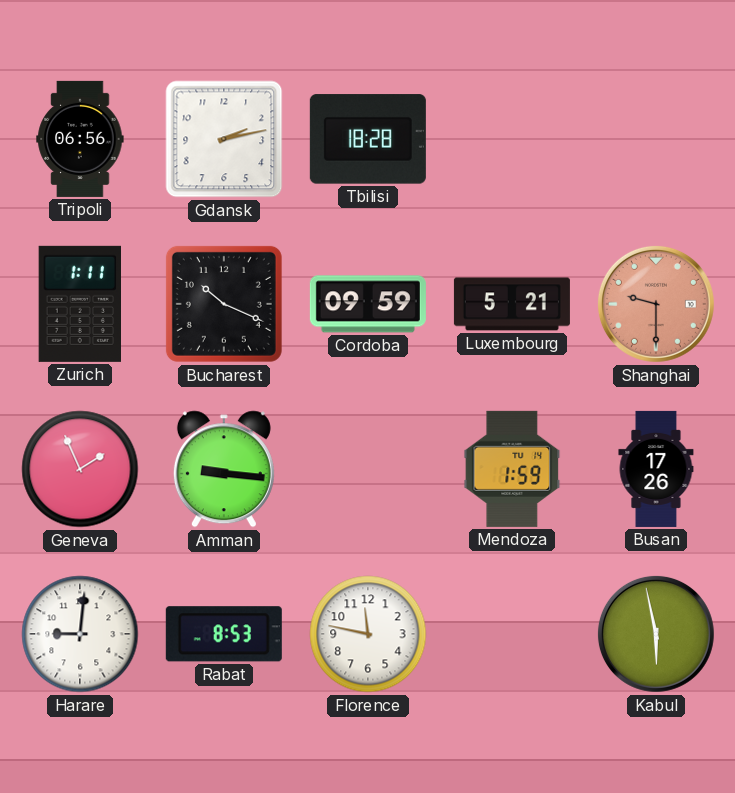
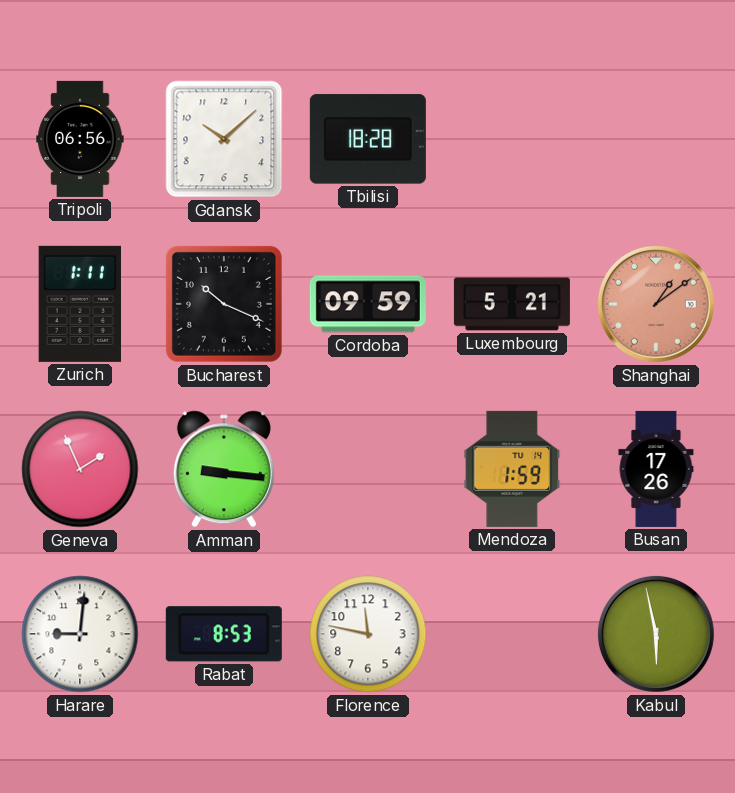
Gdansk: 2:13 -> 10:08 (224, 139)
Shanghai: 9:30 -> 1:09 (656, 304)
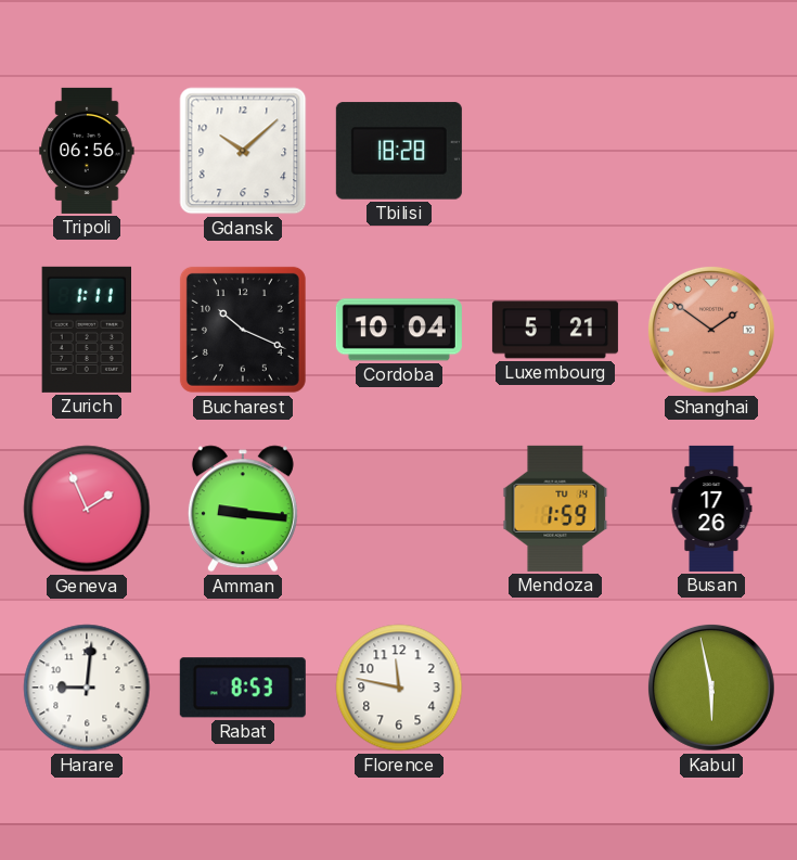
Cordoba: 09:59 -> 10:04 (399, 330)
Shanghai: 1:09 -> 1:51 (711, 330)
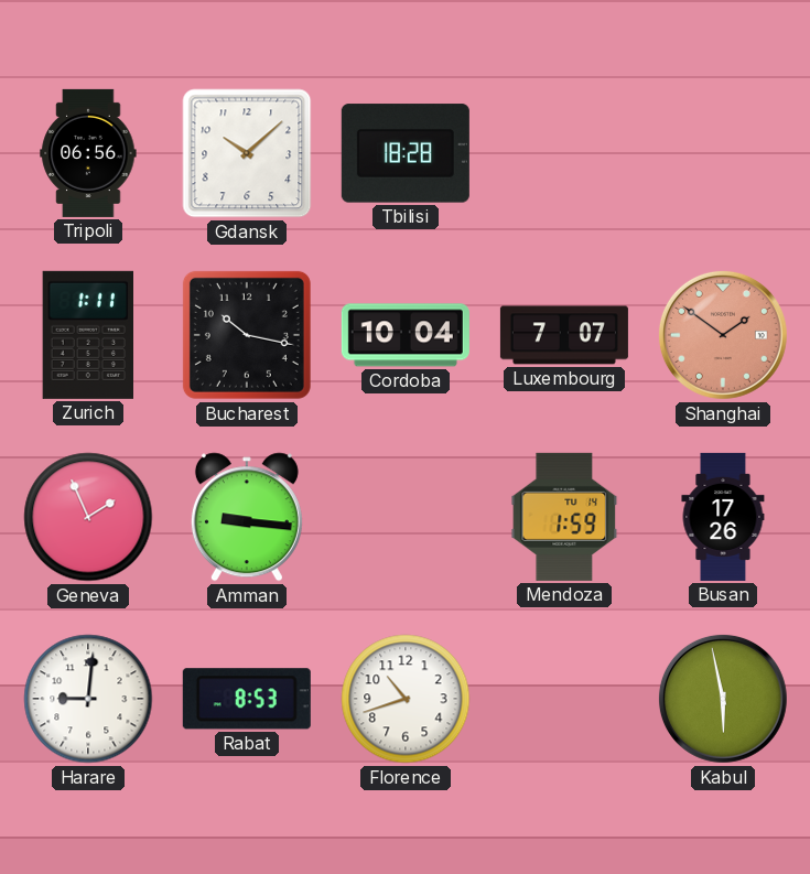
Bucharest: 10:19 -> 10:17 (247, 335)
Luxembourg: 5:21 -> 7:07 (564, 335)
Florence: 11:47 -> 10:42 (406, 699)
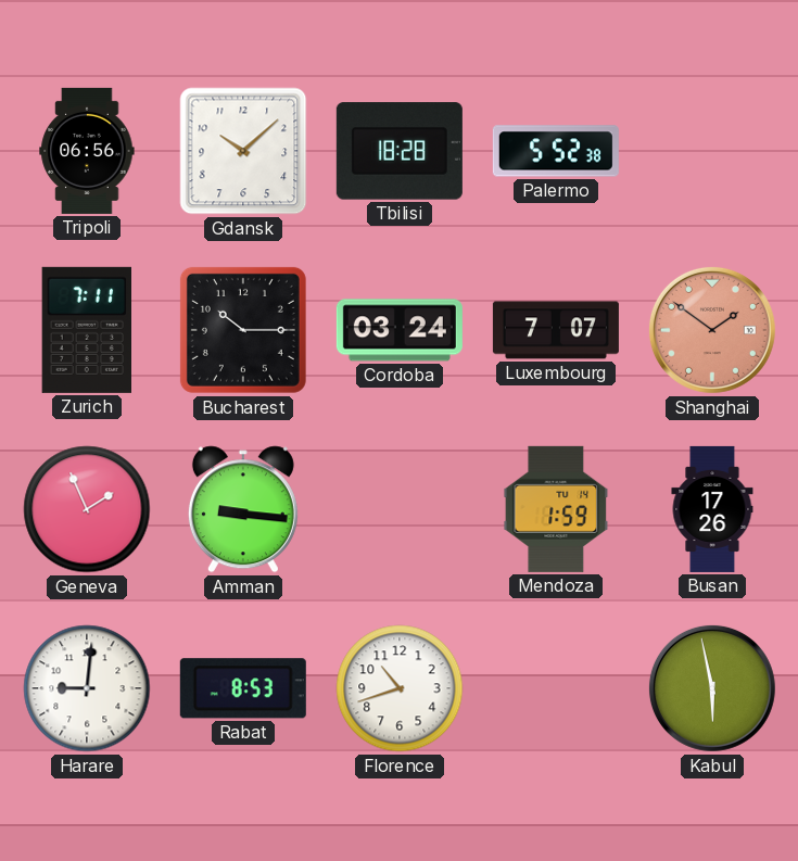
Palermo: none -> 5:52 (556, 151)
Zurich: 1:11 -> 7:11 (86, 330)
Bucharest: 10:17 -> 10:15 (243, 330)
Cordoba: 10:04 -> 03:24 (400, 330)
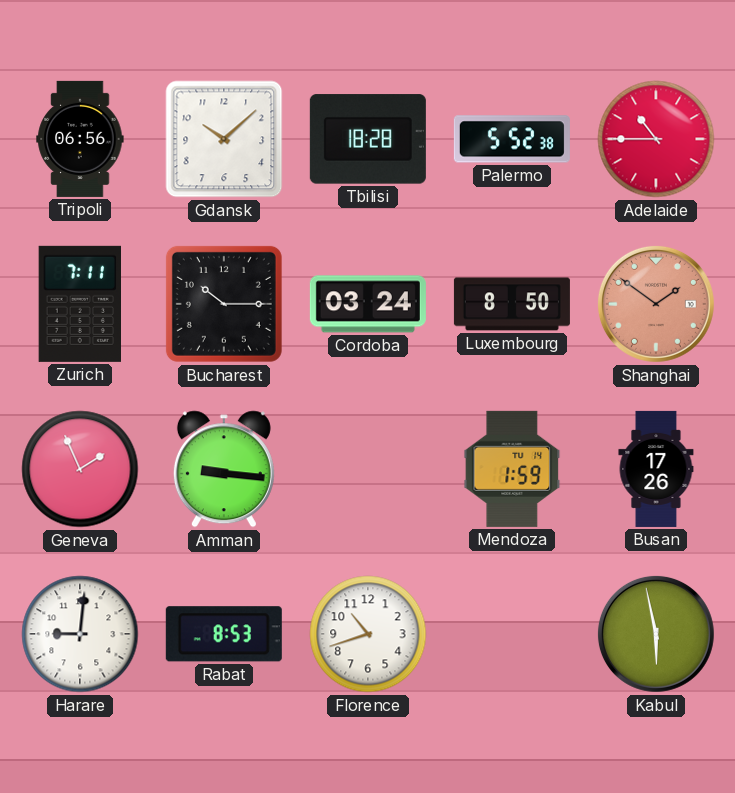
Adelaide: none -> 10:45 (656, 139)
Luxembourg: 7:07 -> 8:50 (512, 304)
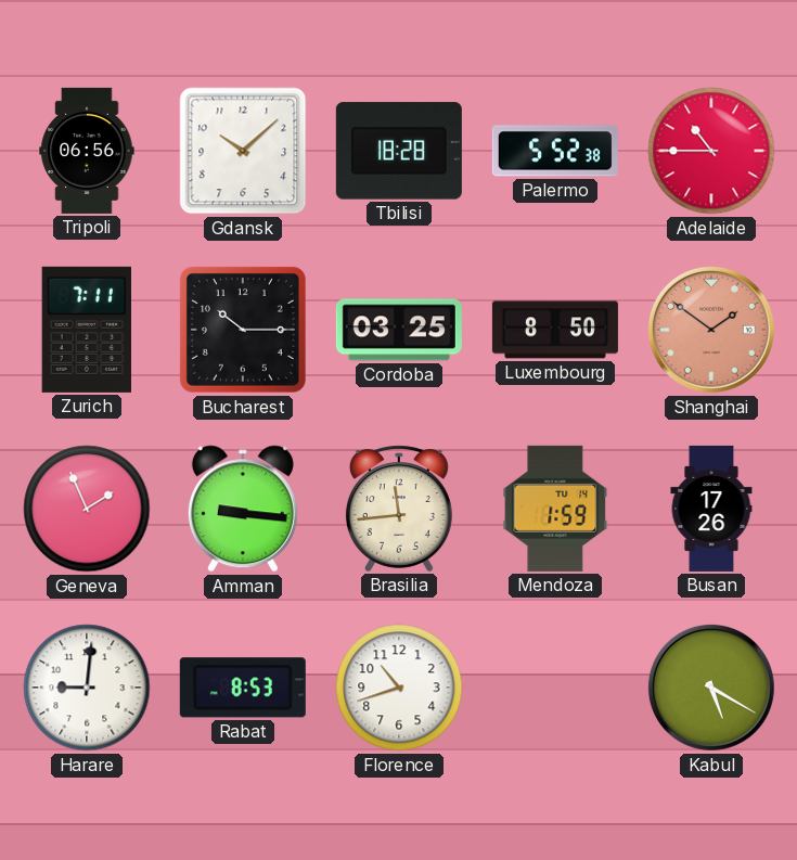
Cordoba: 03:24 -> 03:25 (399, 330)
Brasilia: none -> 11:44 (399, 509)
Kabul: 5:58 -> 5:20 (711, 688)
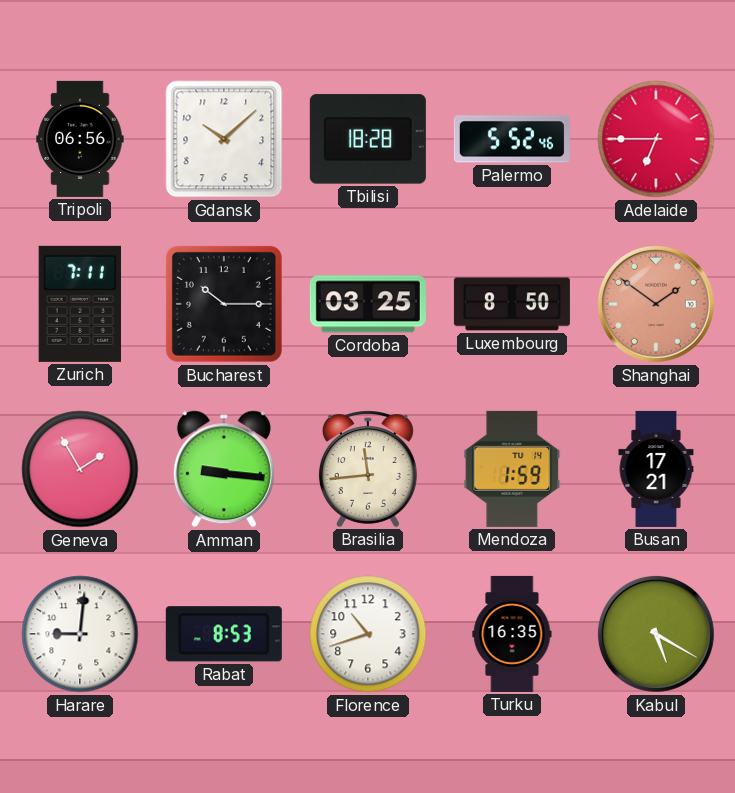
Palermo: 5:52:38 -> 5:52:46 (512, 139)
Adelaide: 10:45 -> 6:45 (656, 139)
Geneva: 1:56 -> 1:55 (80, 469)
Busan: 17:26 -> 17:21 (656, 469)
Turku: none -> 16:35 (512, 634)
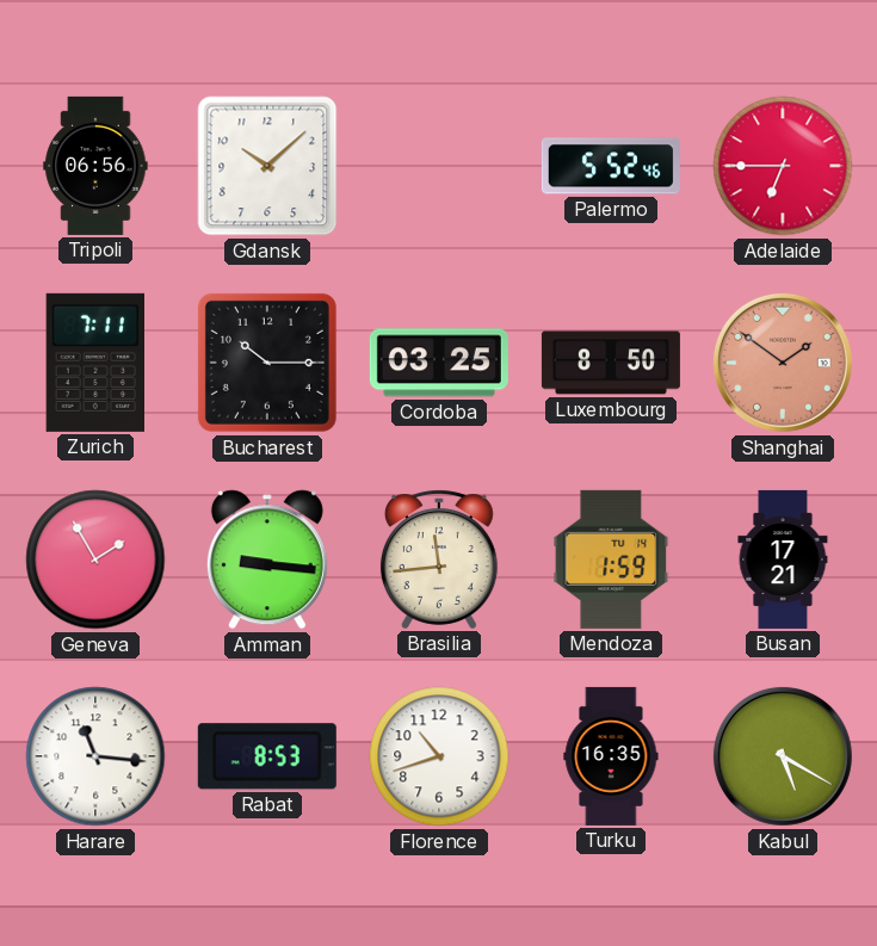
Tbilisi: 18:28 -> none (368, 139)
Harare: 9:01 -> 11:16 (95, 756)
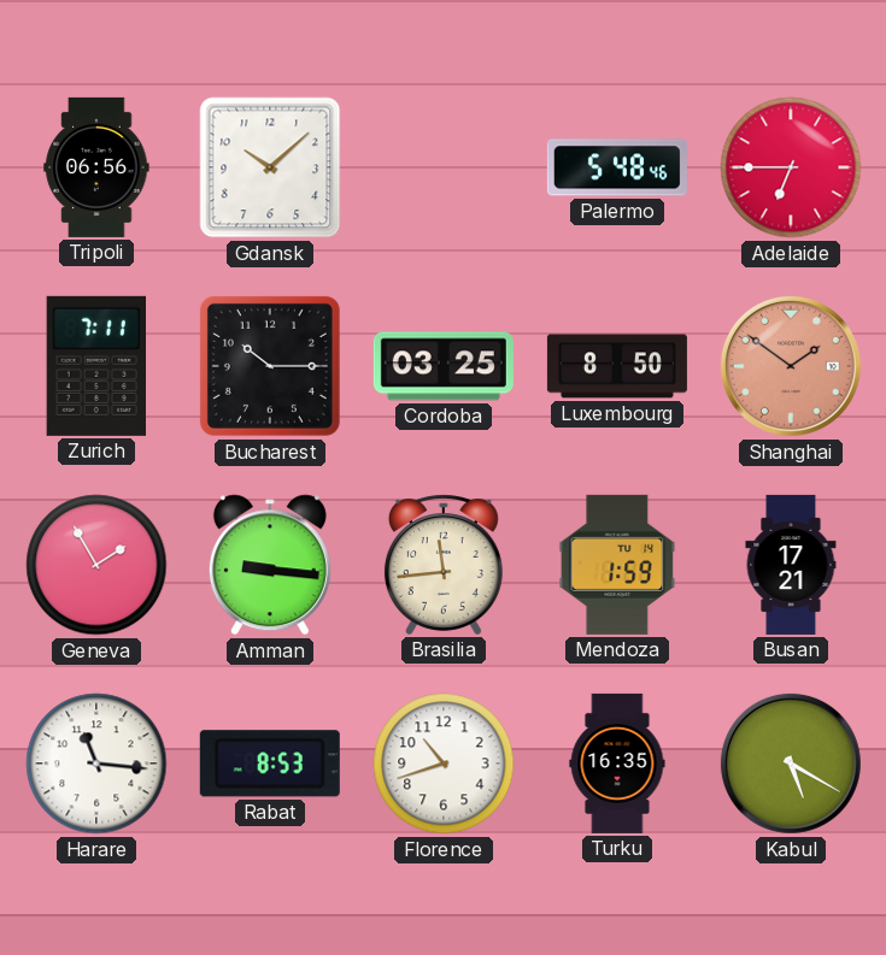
Palermo: 5:52 -> 5:48 (617, 167)
